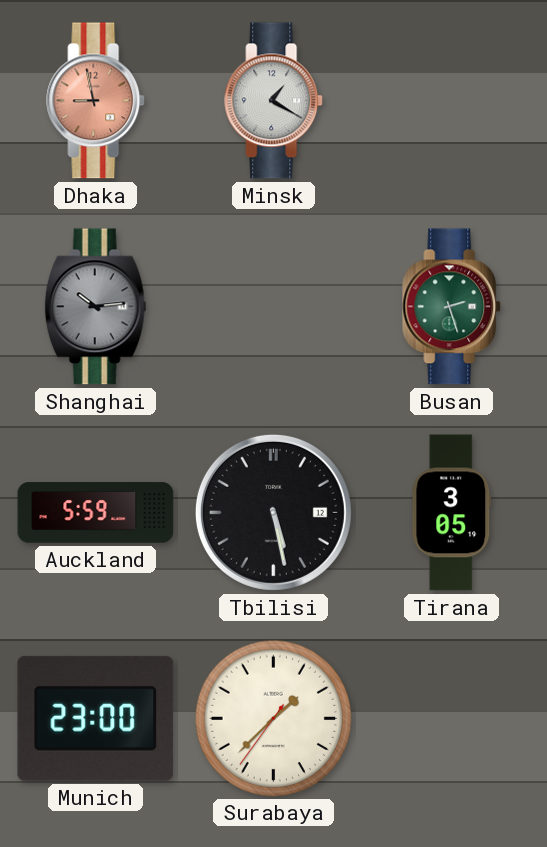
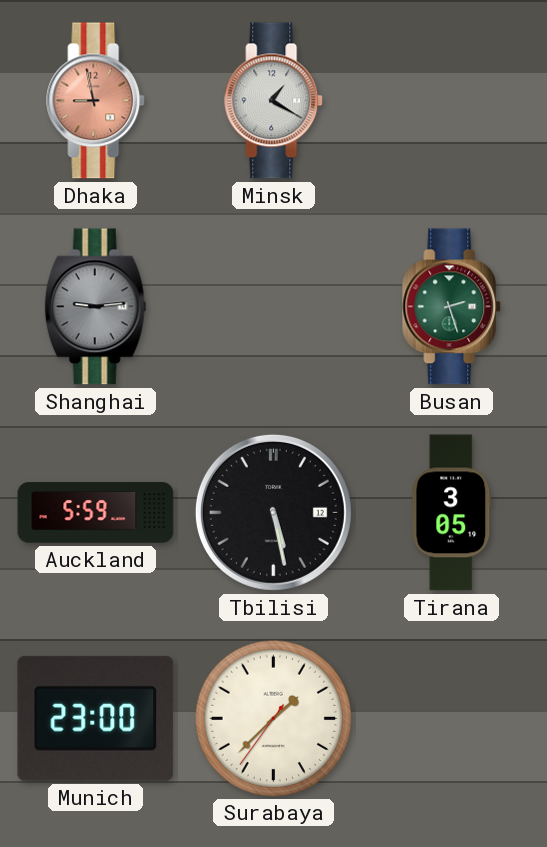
Shanghai: 10:14 -> 9:14 (96, 307)
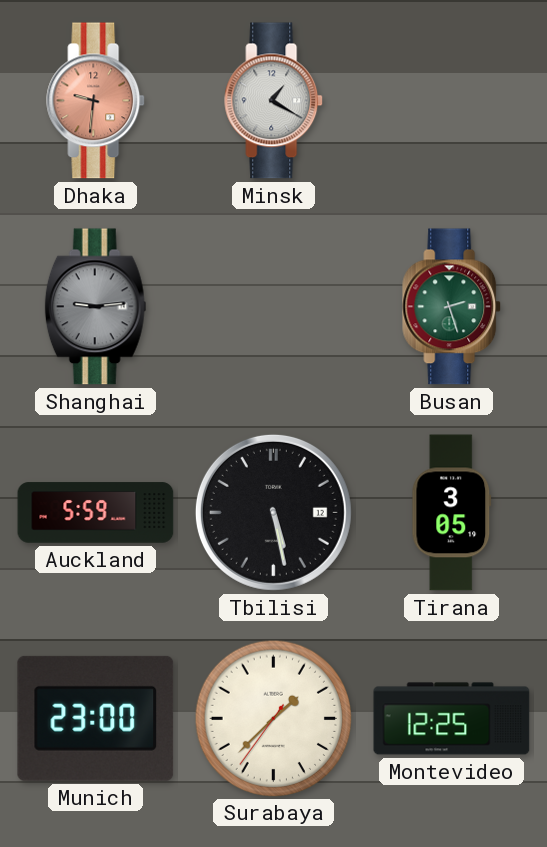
Dhaka: 8:58 -> 9:31 (96, 101)
Montevideo: none -> 12:25 (452, 719)
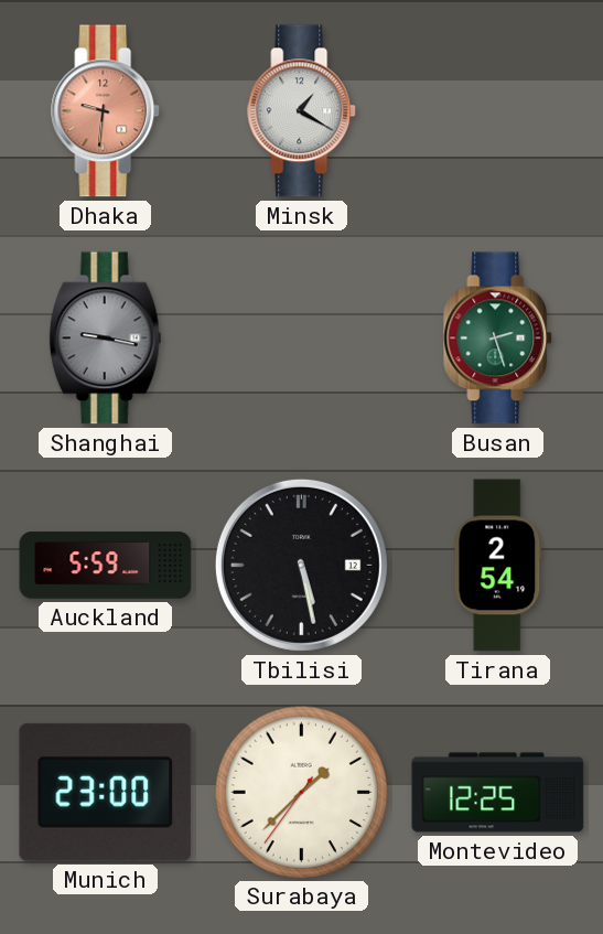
Shanghai: 9:14 -> 9:17 (106, 339)
Tirana: 3:05 -> 2:54 (498, 566)
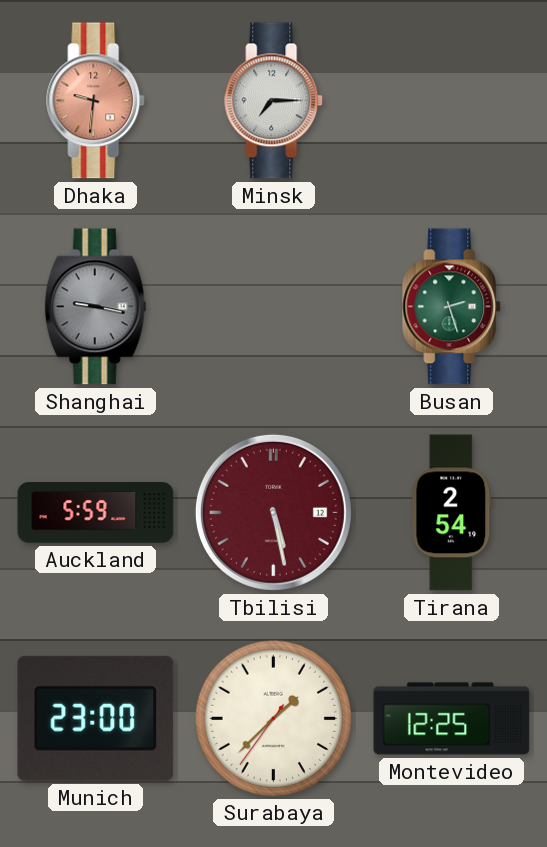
Minsk: 1:20 -> 7:15 (274, 101)
Tbilisi dial: black -> burgundy (273, 512)
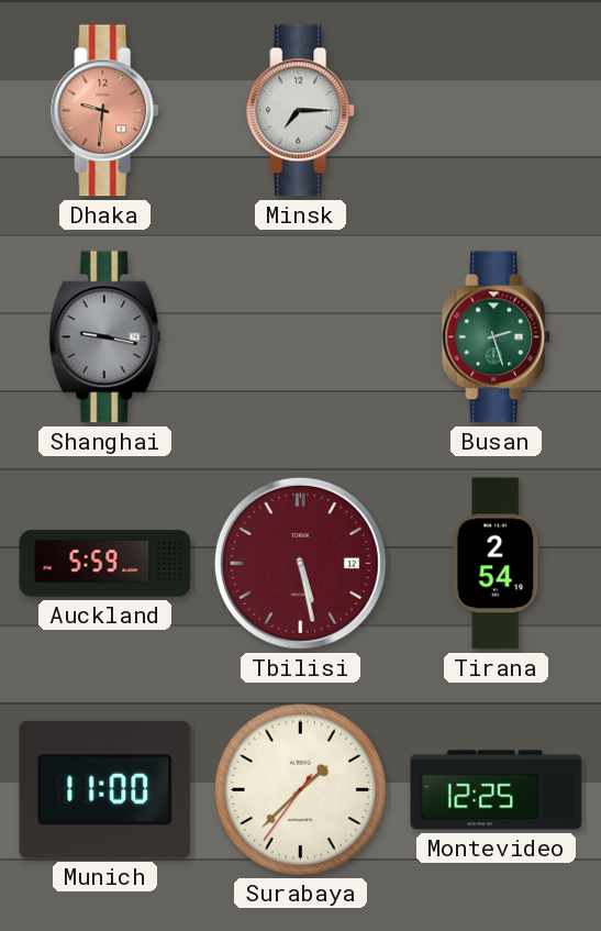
Munich: 23:00 -> 11:00 (105, 789)
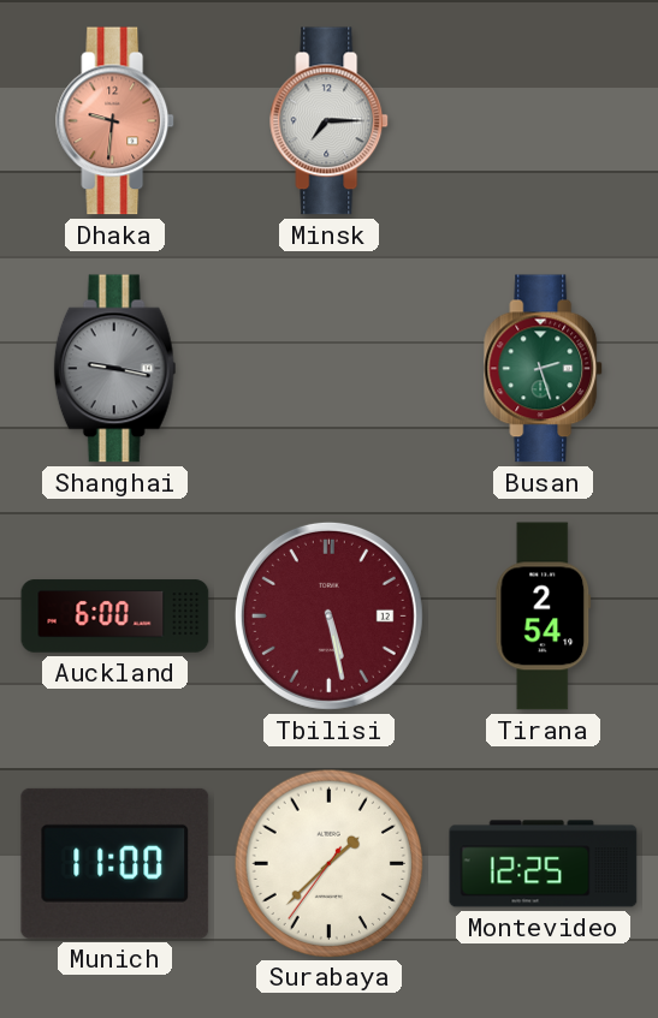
Auckland: 5:59 -> 6:00 (115, 617)
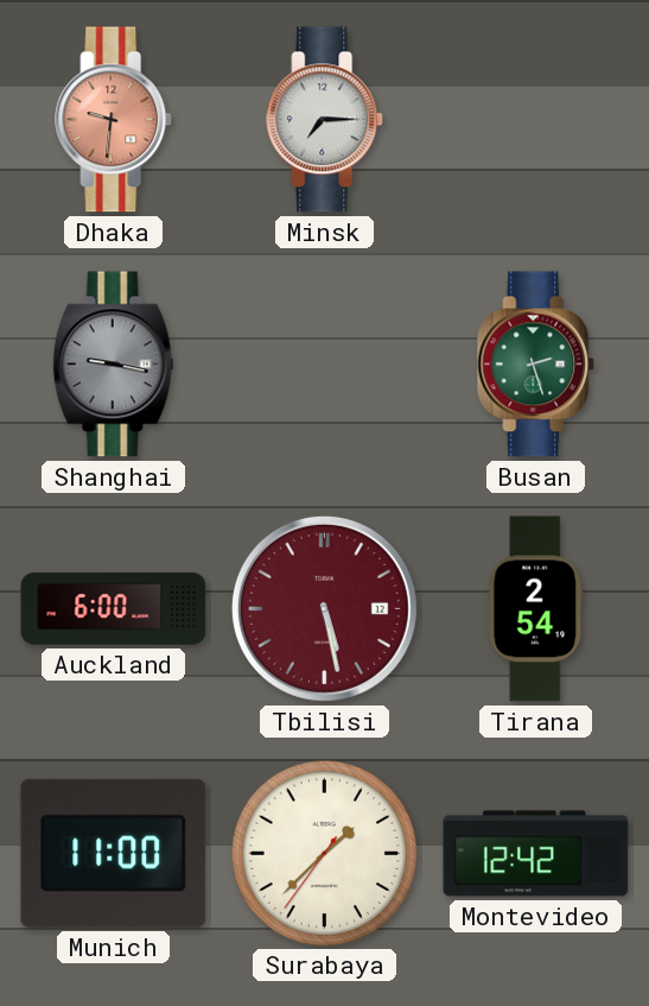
Montevideo: 12:25 -> 12:42 (536, 854)
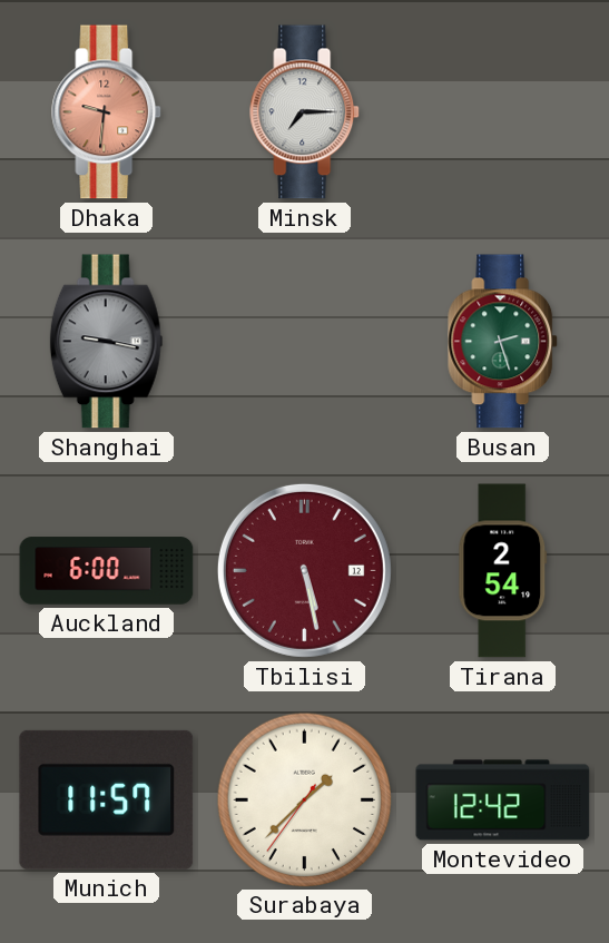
Munich: 11:00 -> 11:57 (107, 799)
